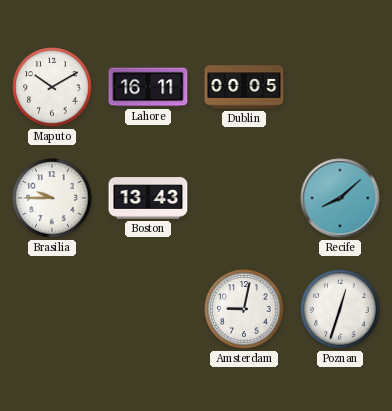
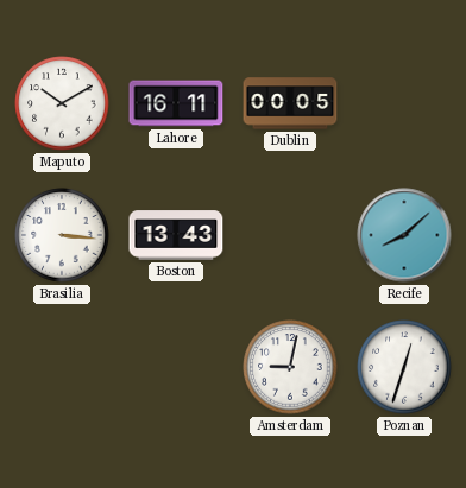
Brasilia: 9:45 -> 3:16 (62, 235)
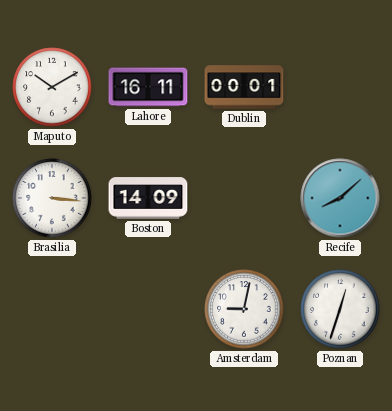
Dublin: 00:05 -> 00:01 (244, 87)
Boston: 13:43 -> 14:09 (148, 198)
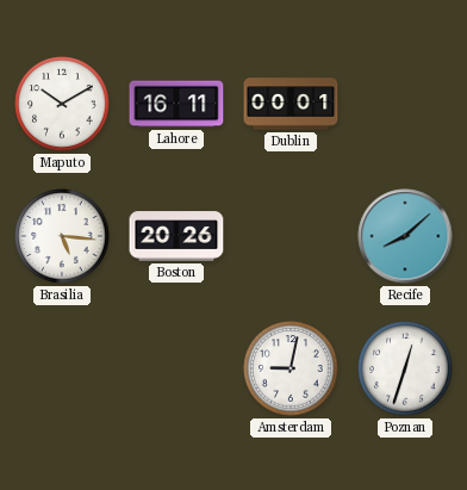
Brasilia: 3:16 -> 5:16 (62, 236)
Boston: 14:09 -> 20:26 (176, 236)
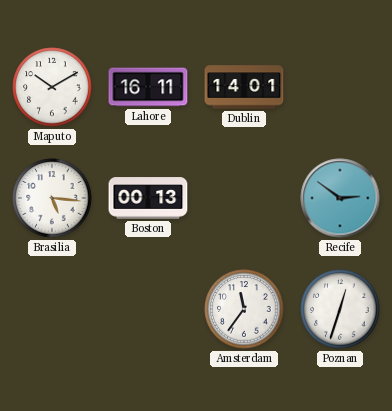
Dublin: 00:01 -> 14:01 (244, 87)
Boston: 20:26 -> 00:13 (148, 198)
Recife: 8:08 -> 2:51 (340, 198)
Amsterdam: 9:02 -> 11:36 (244, 309)
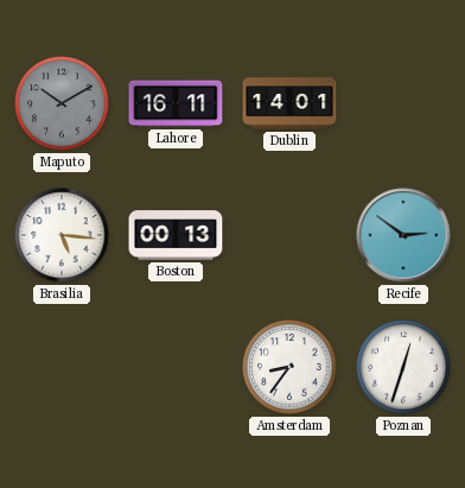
Maputo dial: white -> grey (62, 103)
Amsterdam: 11:36 -> 8:36 (289, 367)
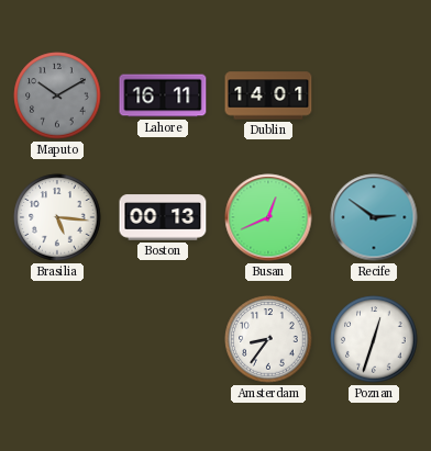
Busan: none -> 12:41 (268, 217)
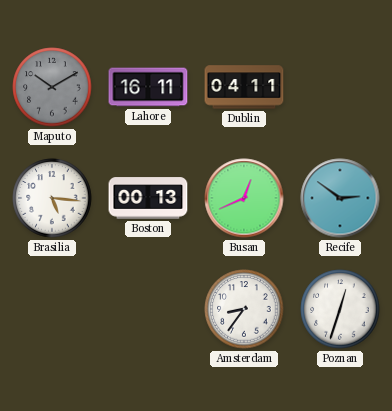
Dublin: 14:01 -> 04:11 (244, 87)
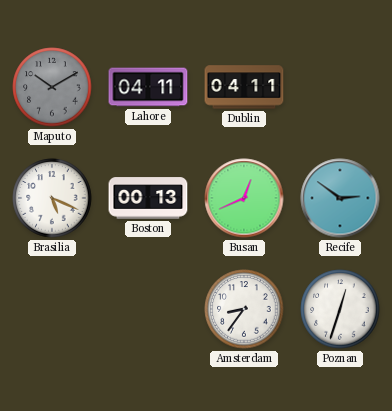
Lahore: 16:11 -> 04:11 (148, 87)
Brasilia: 5:16 -> 5:19 (52, 198)
